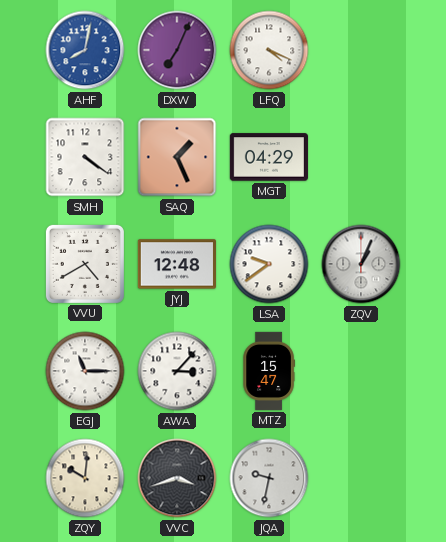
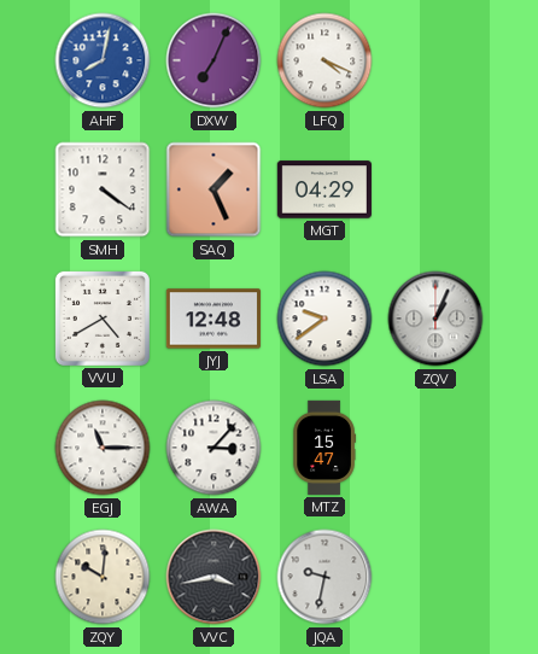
VVC: 3:42 -> 3:43 (214, 577)
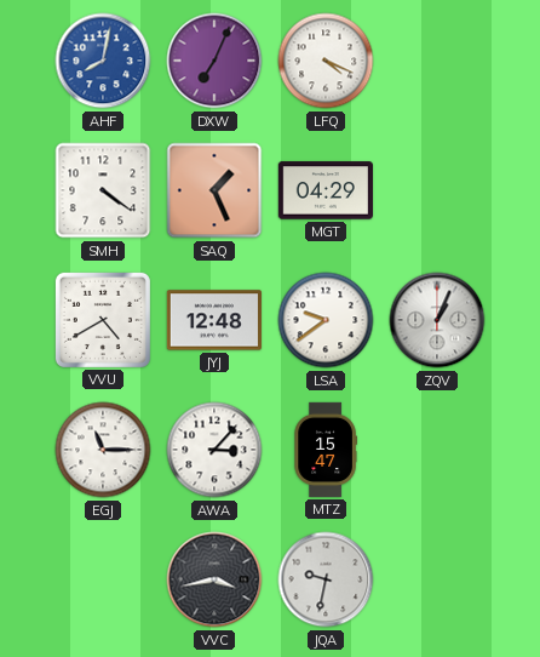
ZQY: 10:01 -> none (103, 577)
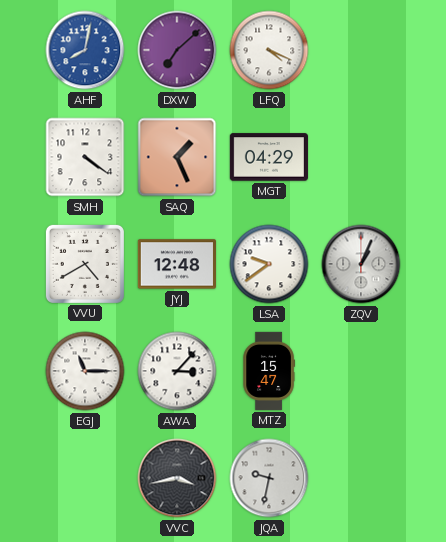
DXW: 7:04 -> 7:08 (177, 50)
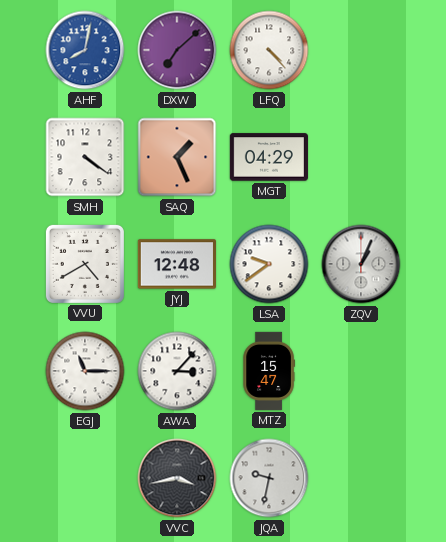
LFQ: 4:19 -> 4:23 (269, 50)
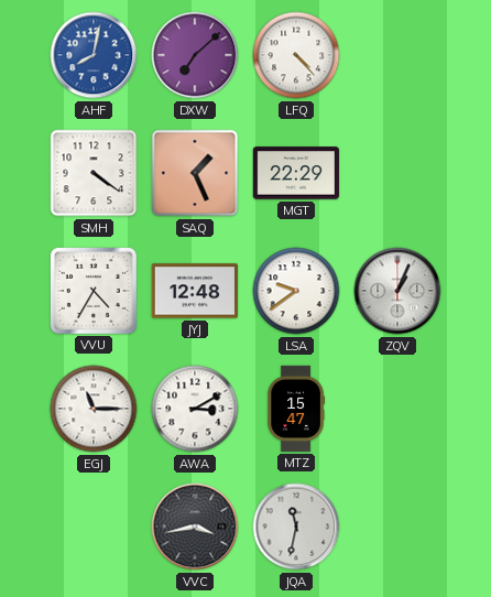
MGT: 04:29 -> 22:29 (296, 173)
VVU: 4:40 -> 4:35 (94, 291)
AWA: 3:07 -> 3:10 (195, 409)
JQA: 9:32 -> 11:32 (296, 527)
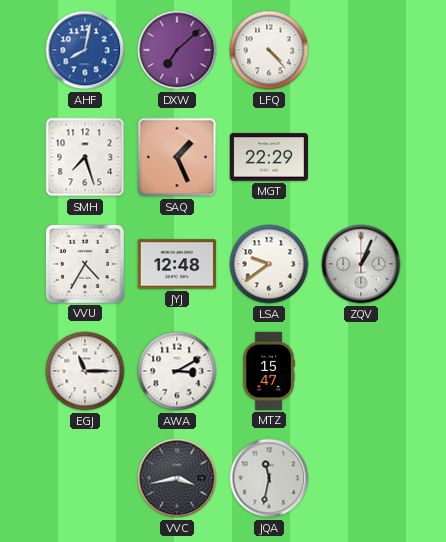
SMH: 4:21 -> 7:27 (85, 157)
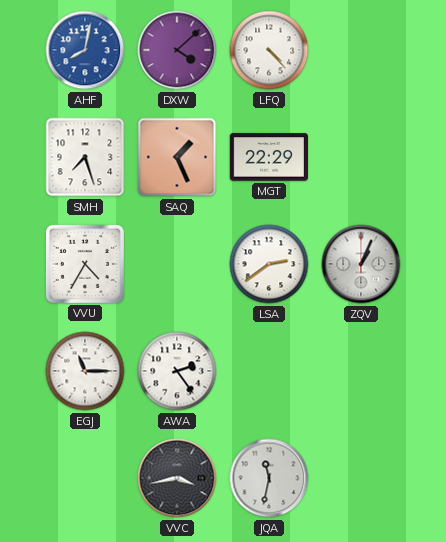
DXW: 7:08 -> 4:08 (177, 50)
JYJ: 12:48 -> none (177, 264)
LSA: 9:39 -> 2:39 (269, 264)
AWA: 3:10 -> 2:24 (177, 371)
MTZ: 15:47 -> none (269, 371)
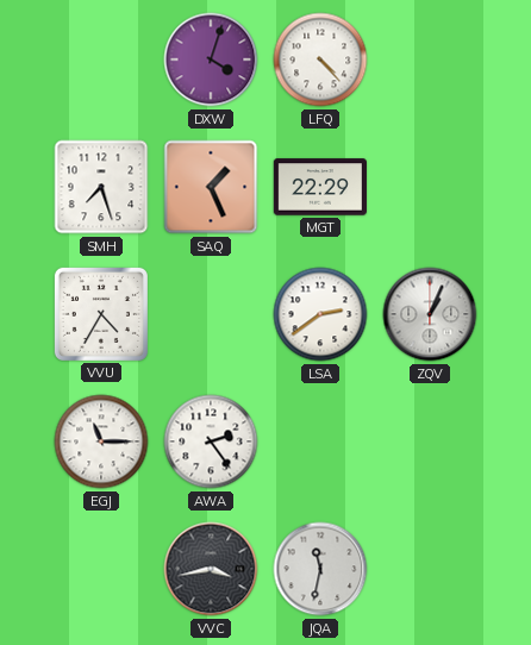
AHF: 8:02 -> none (85, 50)
DXW: 4:08 -> 4:03 (211, 60)
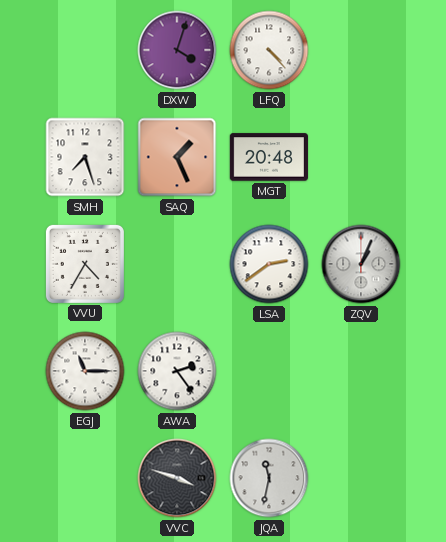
MGT: 22:29 -> 20:48 (269, 157)
VVC: 3:43 -> 3:48 (177, 478)
